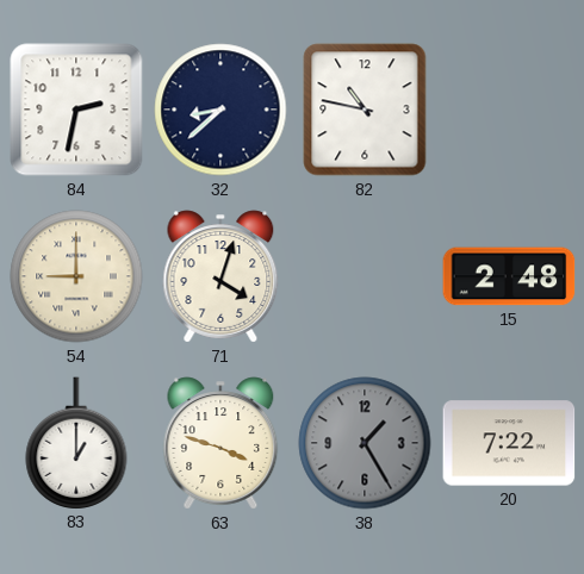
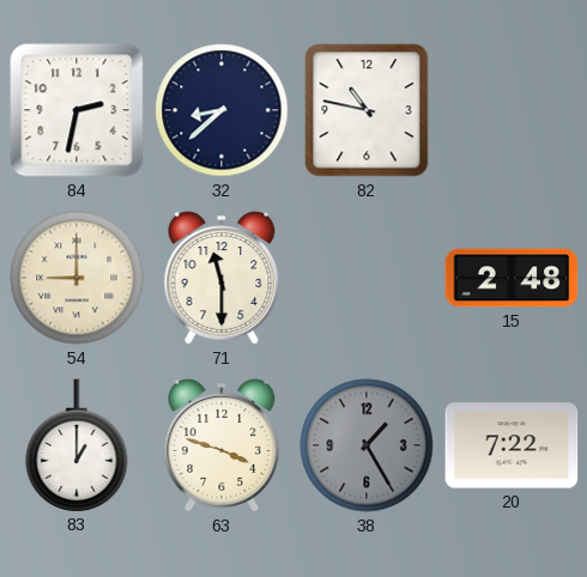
71: 4:03 -> 11:30 (222, 278)
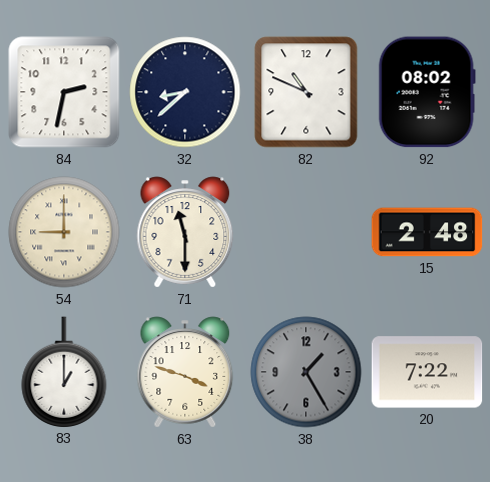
82: 10:47 -> 10:49 (306, 92)
92: none -> 08:02 (427, 92)
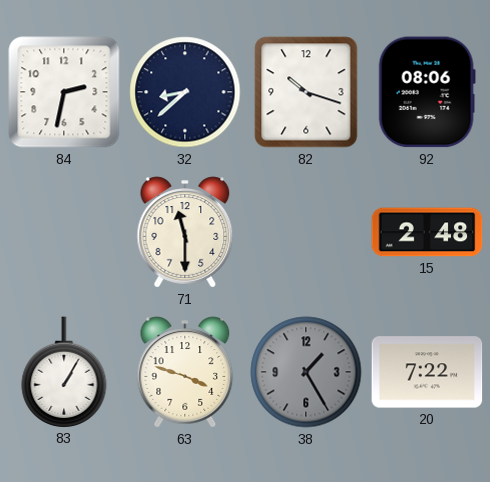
82: 10:49 -> 10:18 (306, 92)
92: 08:02 -> 08:06 (427, 92)
54: 9:00 -> none (64, 232)
83: 1:00 -> 1:05 (64, 372)
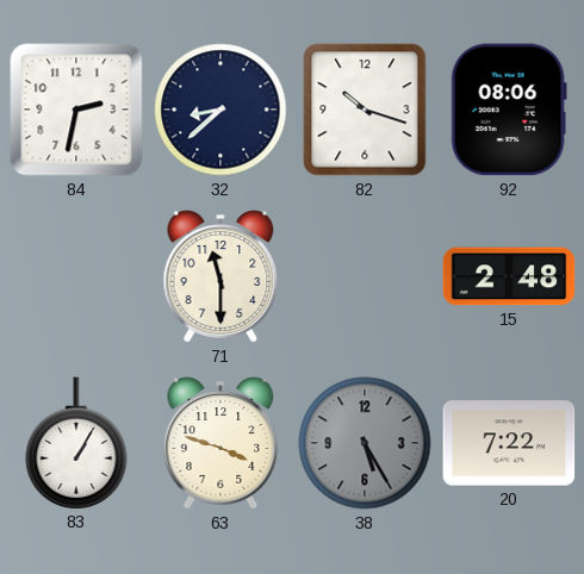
38: 1:25 -> 5:25 (365, 443)
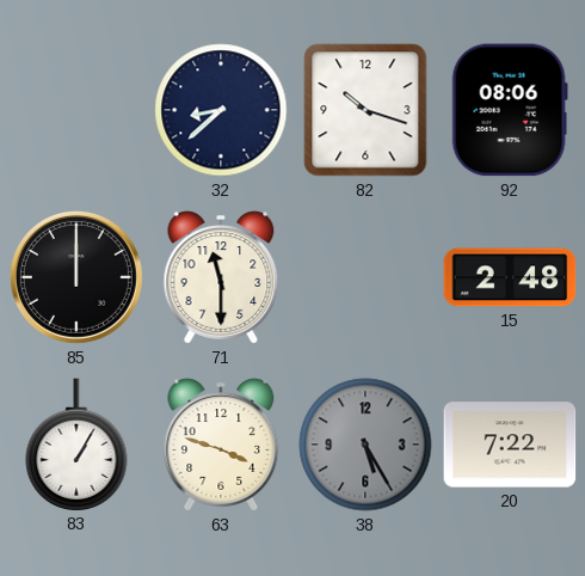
84: 2:32 -> none (76, 110)
85: none -> 12:00 (76, 277)
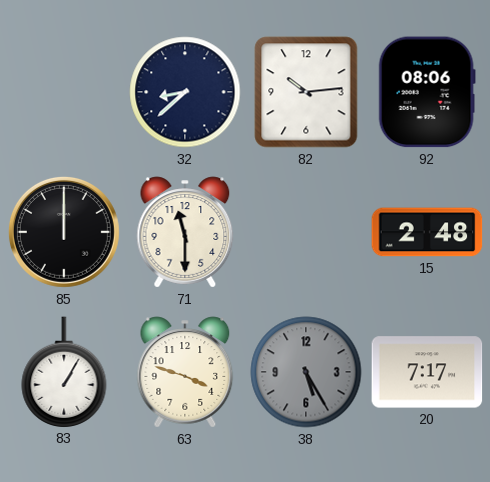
82: 10:18 -> 10:14 (306, 92)
20: 7:22 -> 7:17 (427, 372)
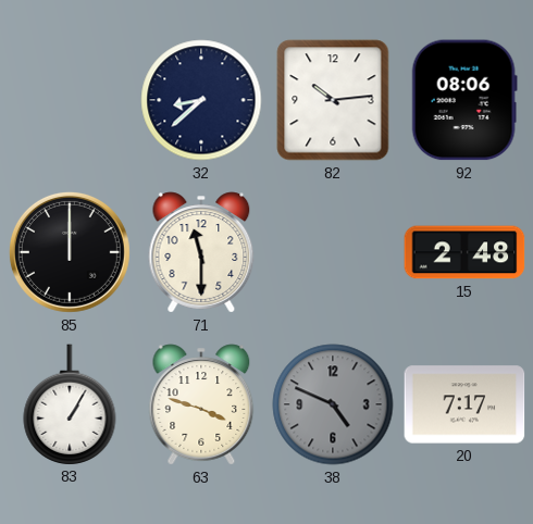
38: 5:25 -> 4:49 (333, 404)
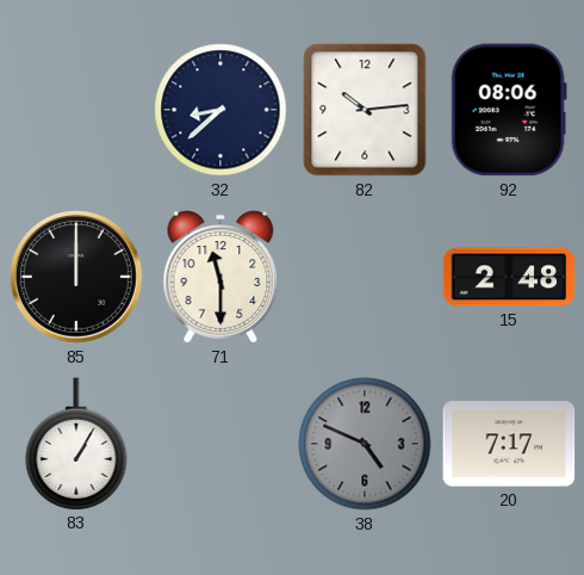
63: 3:48 -> none (201, 404)
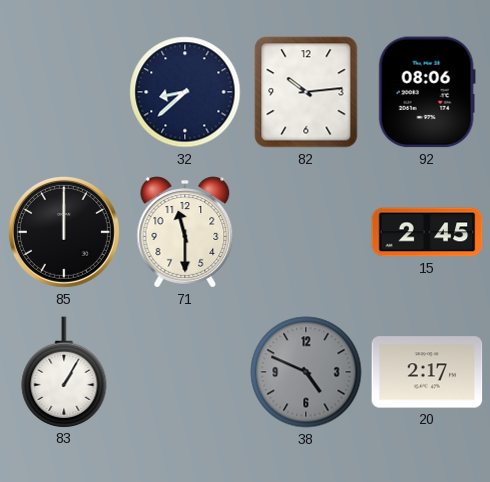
15: 2:48 -> 2:45 (427, 232)
20: 7:17 -> 2:17 (427, 372)
